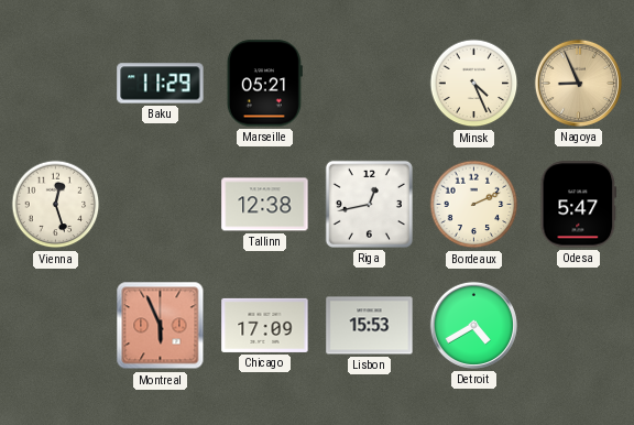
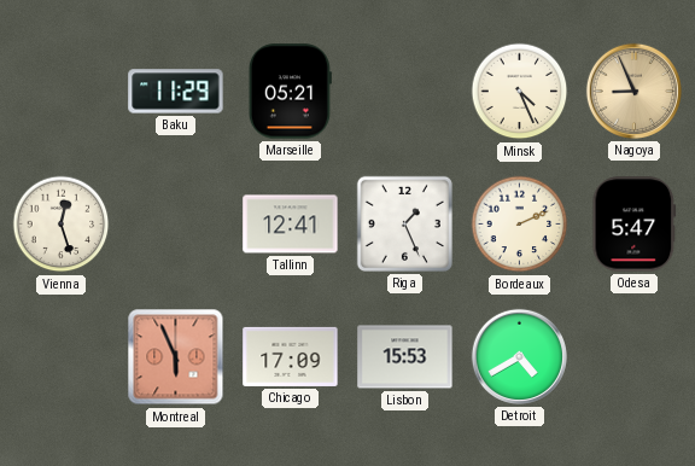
Tallinn: 12:38 -> 12:41 (291, 225)
Riga: 12:43 -> 1:26 (404, 223)
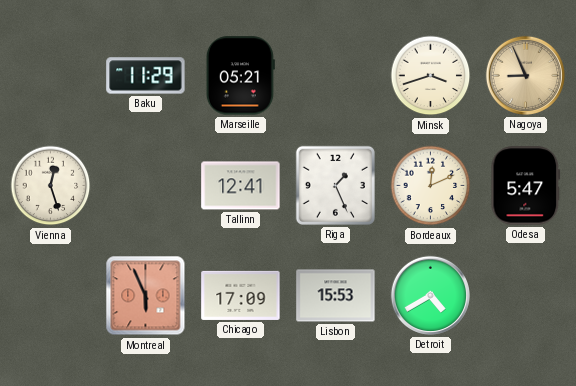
Minsk: 4:26 -> 3:42 (431, 76)
Bordeaux: 2:11 -> 12:11 (431, 186)
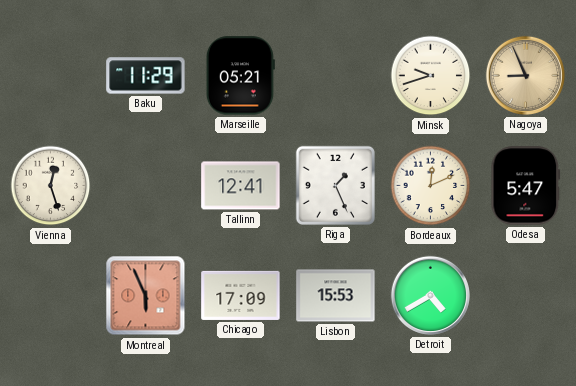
Minsk: 3:42 -> 9:42 (431, 76)
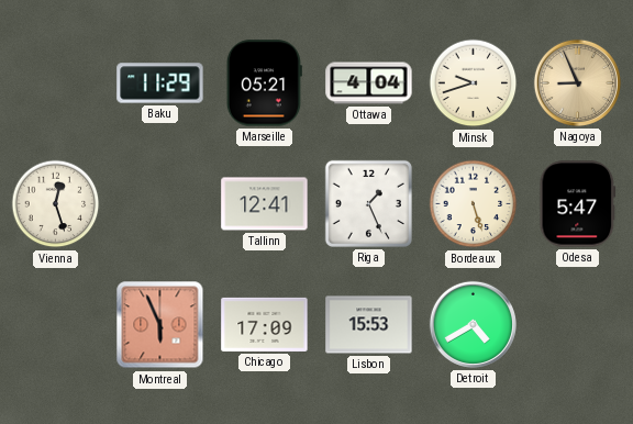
Ottawa: none -> 4:04 (369, 83)
Bordeaux: 12:11 -> 5:27 (474, 204)
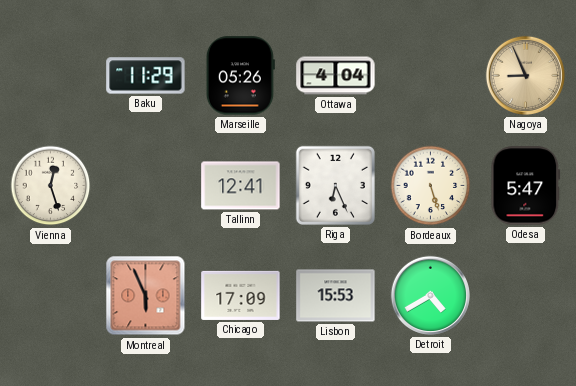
Marseille: 05:21 -> 05:26 (240, 76)
Minsk: 9:42 -> none (474, 83)
Riga: 1:26 -> 6:26 (335, 185)
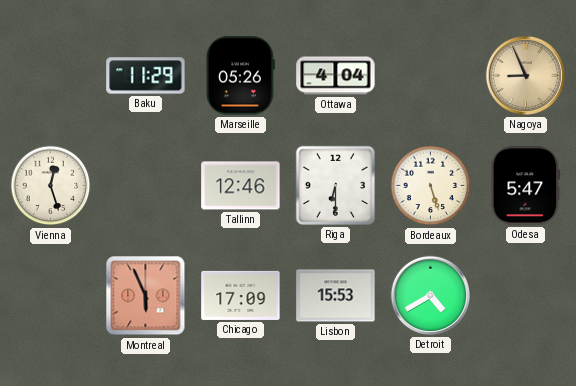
Tallinn: 12:41 -> 12:46 (241, 186)
Riga: 6:26 -> 6:30 (335, 185)
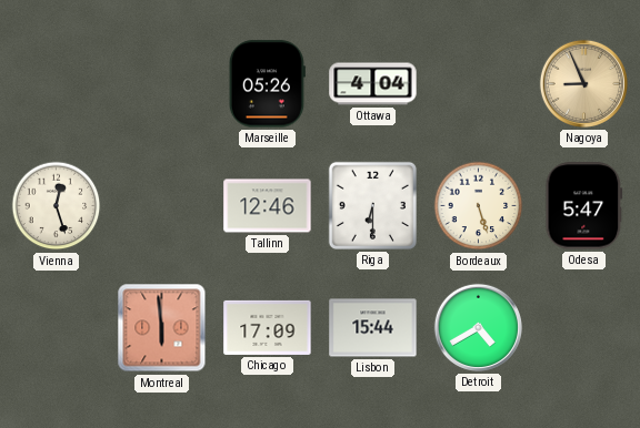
Baku: 11:29 -> none (146, 76)
Montreal: 5:56 -> 5:59 (162, 328)
Lisbon: 15:53 -> 15:44 (373, 328)
